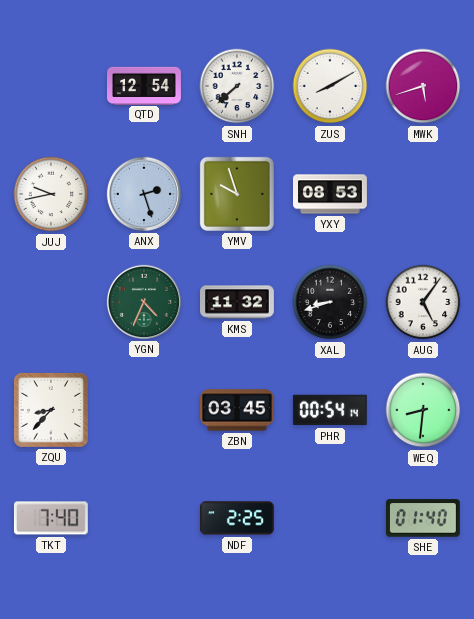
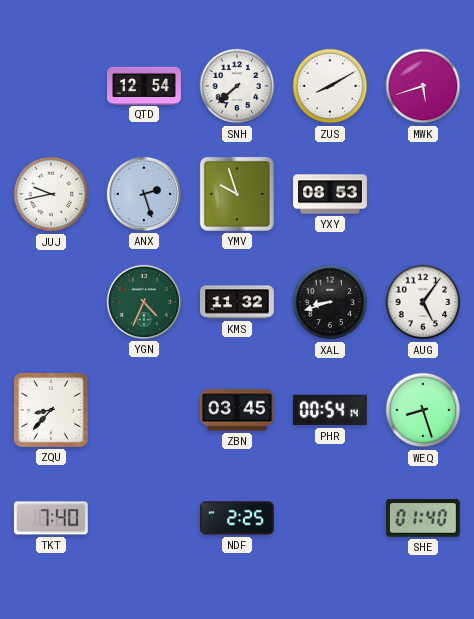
WEQ: 8:31 -> 8:27 (423, 410)
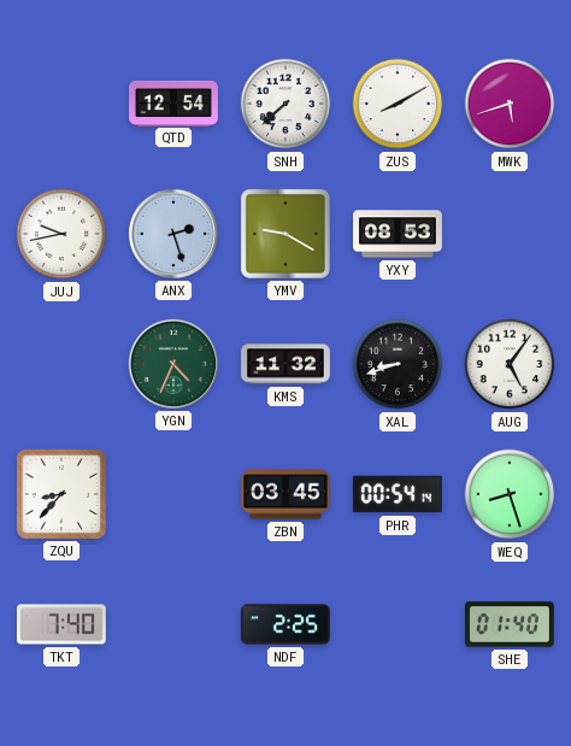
YMV: 9:57 -> 9:20 (285, 234)
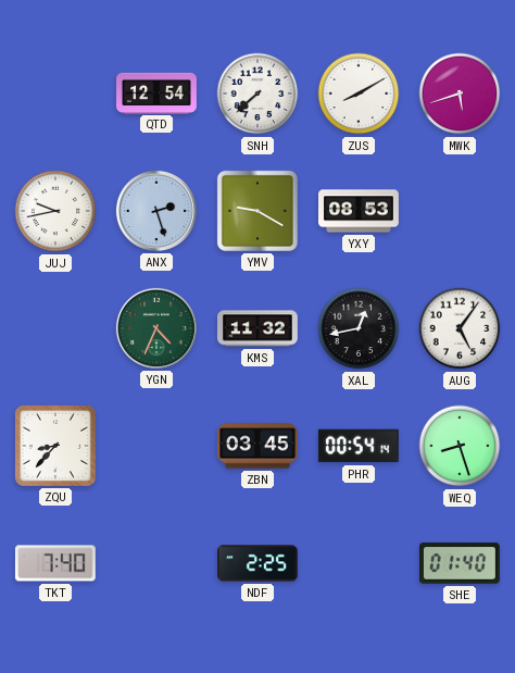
XAL: 8:42 -> 12:43 (359, 328)
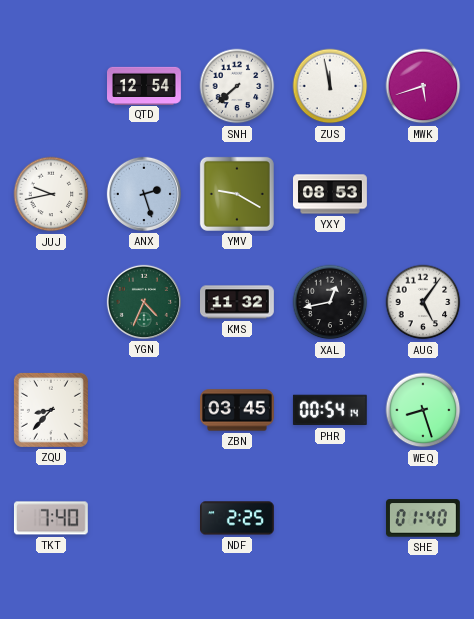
ZUS: 8:10 -> 11:58 (330, 86)
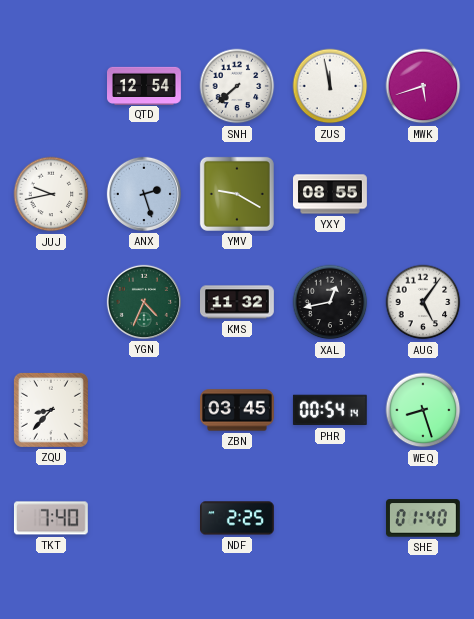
YXY: 08:53 -> 08:55 (331, 194)
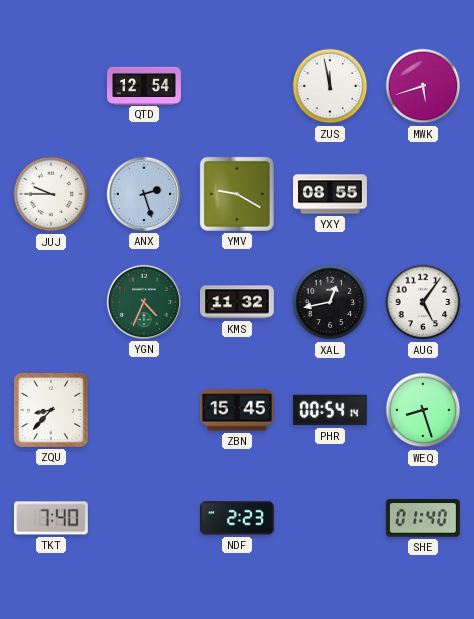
SNH: 7:38 -> none (237, 86)
JUJ: 9:43 -> 9:45 (51, 194)
ZBN: 03:45 -> 15:45 (238, 410)
NDF: 2:25 -> 2:23 (238, 518)
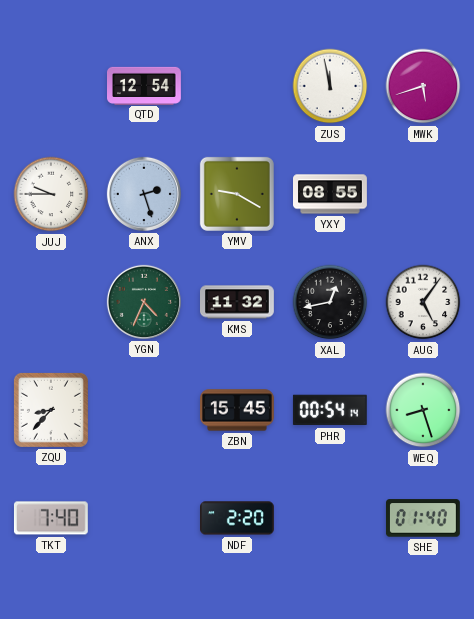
NDF: 2:23 -> 2:20 (238, 518)
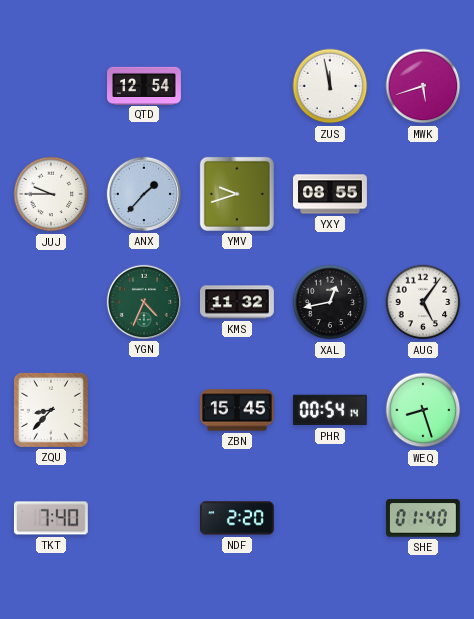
ANX: 2:27 -> 1:37 (144, 194)
YMV: 9:20 -> 9:42 (237, 194)
